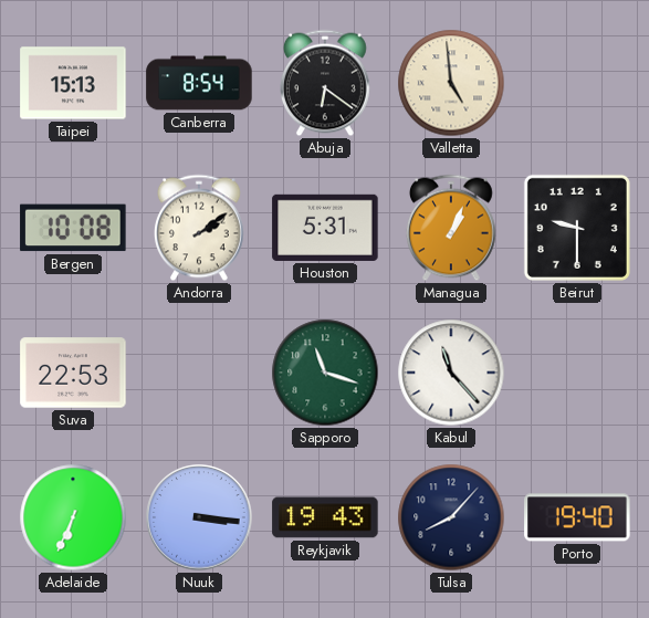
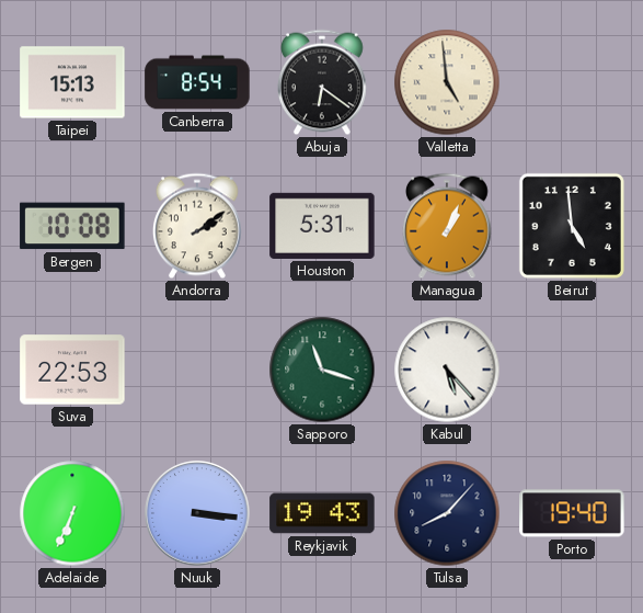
Beirut: 9:30 -> 4:59 (572, 226)
Kabul: 11:23 -> 5:23 (447, 370)
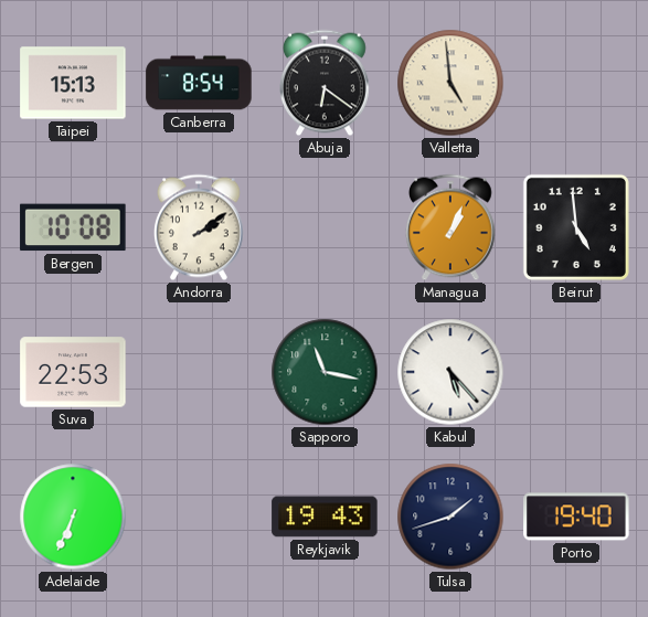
Houston: 5:31 -> none (322, 226)
Sapporo: 11:18 -> 11:17 (325, 372)
Nuuk: 3:16 -> none (197, 513)
Tulsa: 8:07 -> 1:42 (450, 517)
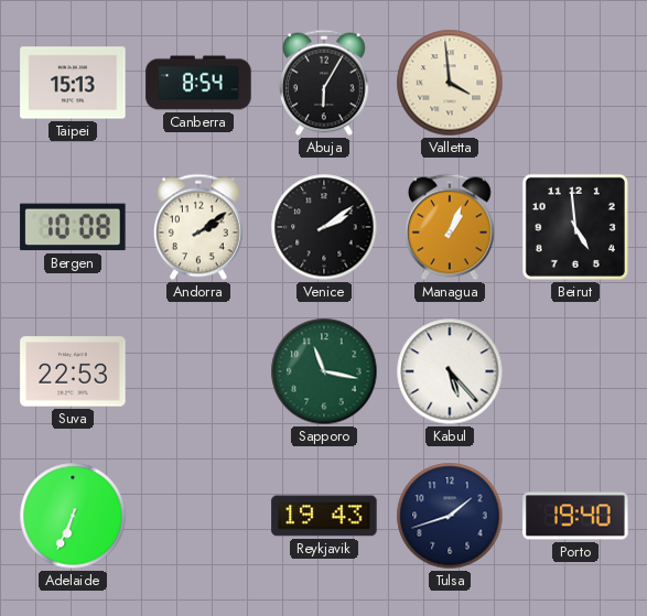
Abuja: 6:21 -> 6:05 (325, 83)
Valletta: 4:59 -> 3:59 (450, 83)
Venice: none -> 2:09 (324, 227)
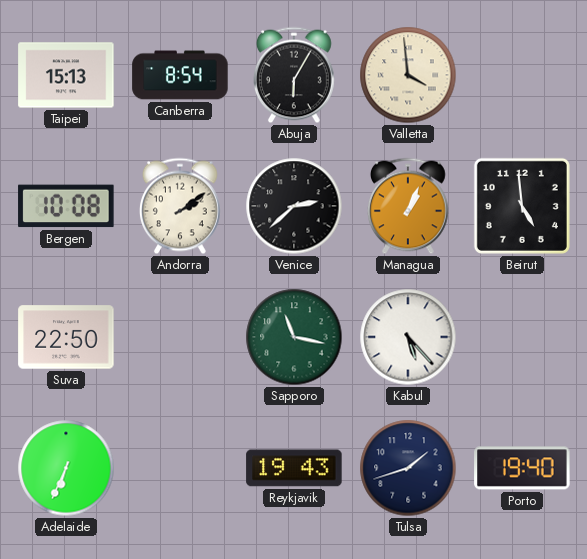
Venice: 2:09 -> 2:38 (294, 206)
Suva: 22:53 -> 22:50 (66, 337)
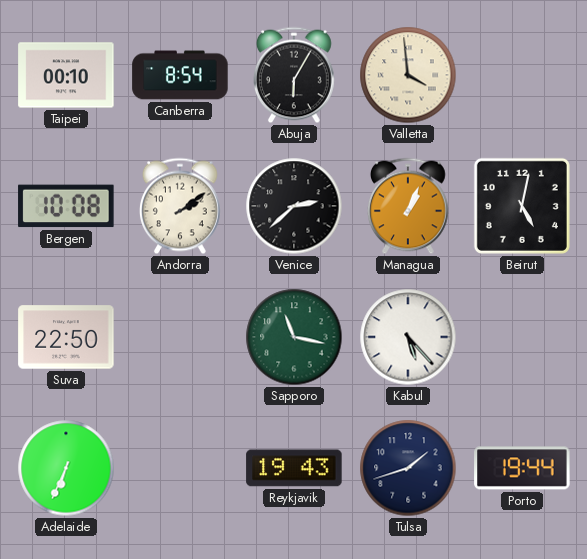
Taipei: 15:13 -> 00:10 (66, 75)
Beirut: 4:59 -> 5:02 (522, 206)
Porto: 19:40 -> 19:44 (522, 468)
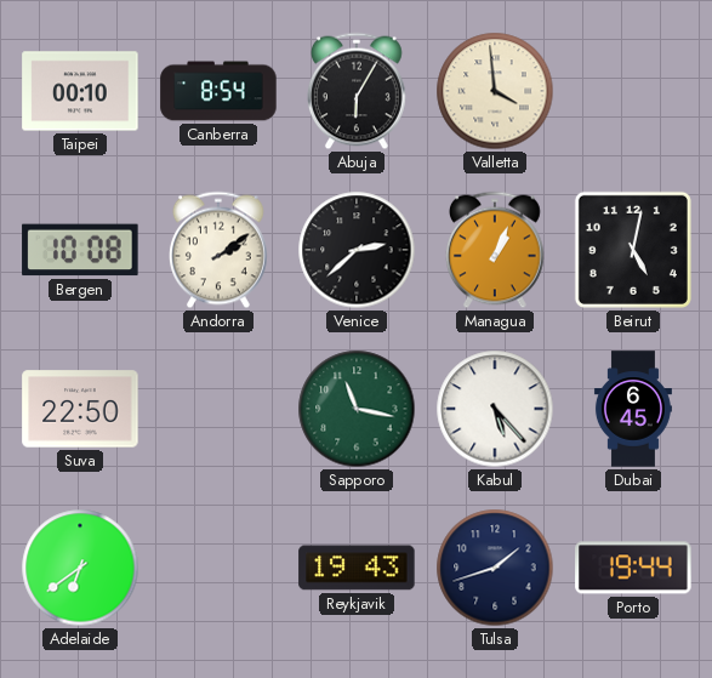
Dubai: none -> 6:45 (633, 409)
Adelaide: 6:34 -> 6:39 (80, 568)
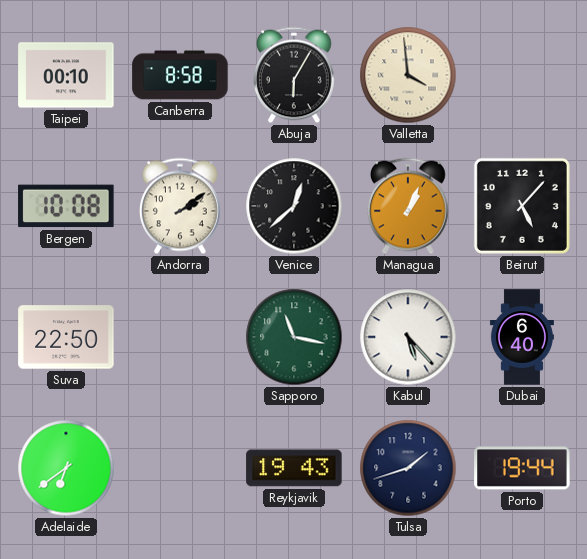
Canberra: 8:54 -> 8:58 (180, 75)
Venice: 2:38 -> 12:38 (294, 206)
Beirut: 5:02 -> 5:07 (522, 206)
Dubai: 6:45 -> 6:40 (522, 337)
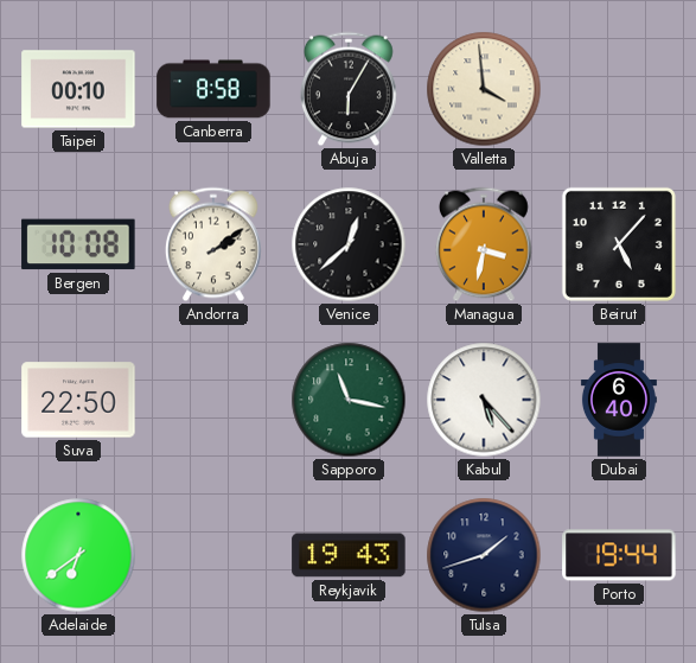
Managua: 1:04 -> 3:32 (485, 244)
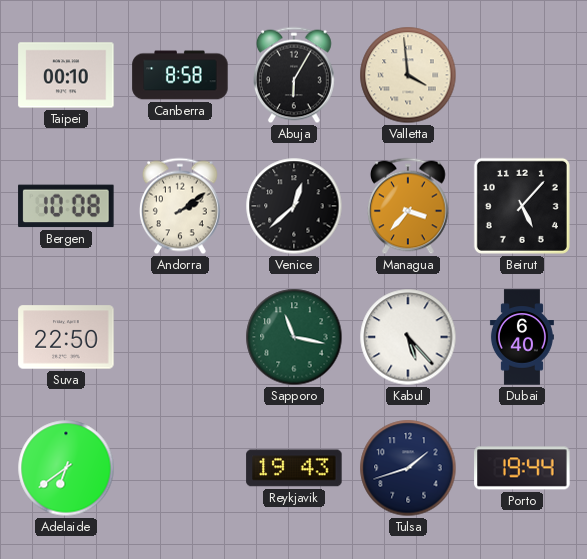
Managua: 3:32 -> 3:37 (409, 206)
